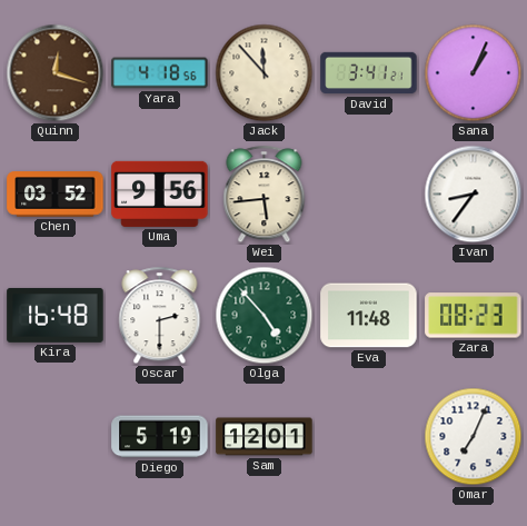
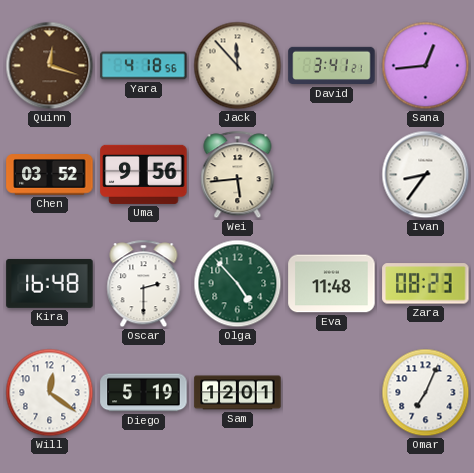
Sana: 1:04 -> 12:44 (426, 66)
Will: none -> 12:21 (50, 393)
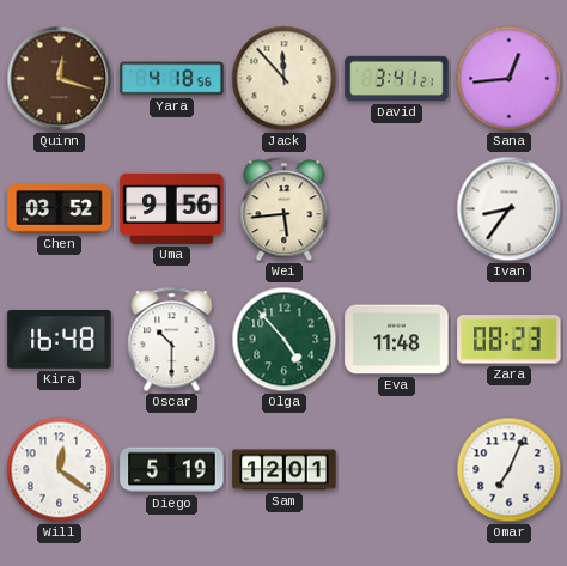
Oscar: 2:30 -> 10:30 (172, 340)
